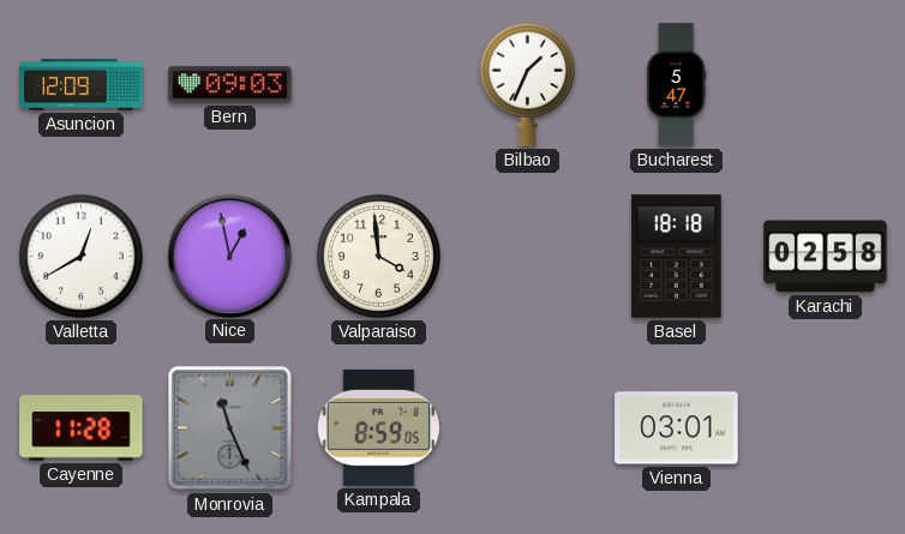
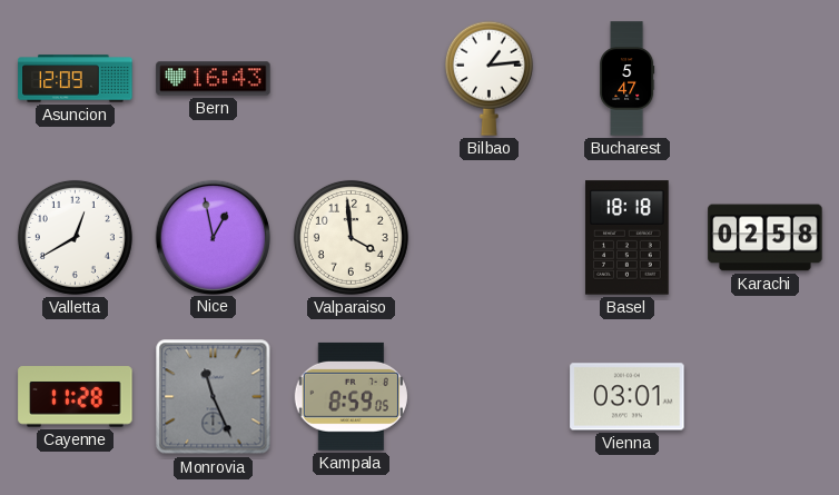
Bern: 09:03 -> 16:43 (214, 79)
Bilbao: 1:34 -> 1:14 (488, 78)
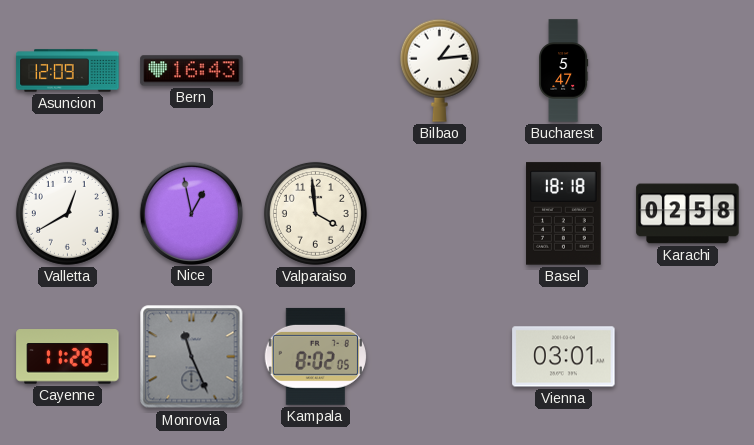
Kampala: 8:59 -> 8:02 (315, 356)
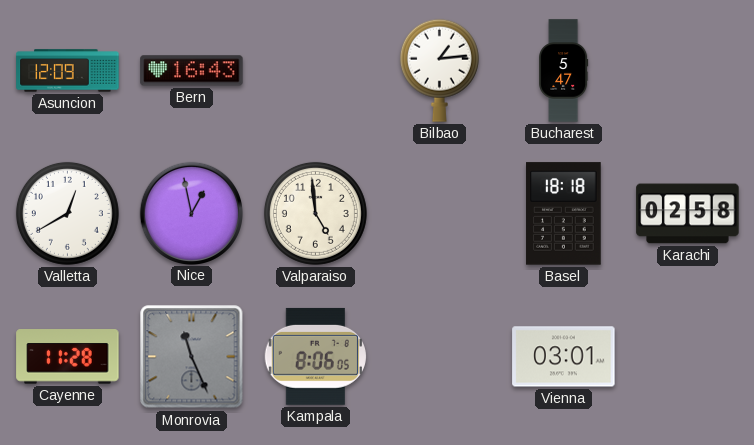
Valparaiso: 3:59 -> 4:59 (315, 213)
Kampala: 8:02 -> 8:06 (315, 356)
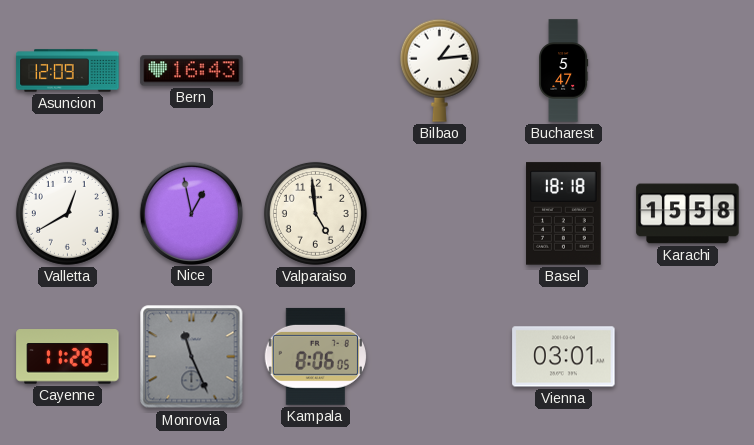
Karachi: 02:58 -> 15:58 (688, 214)
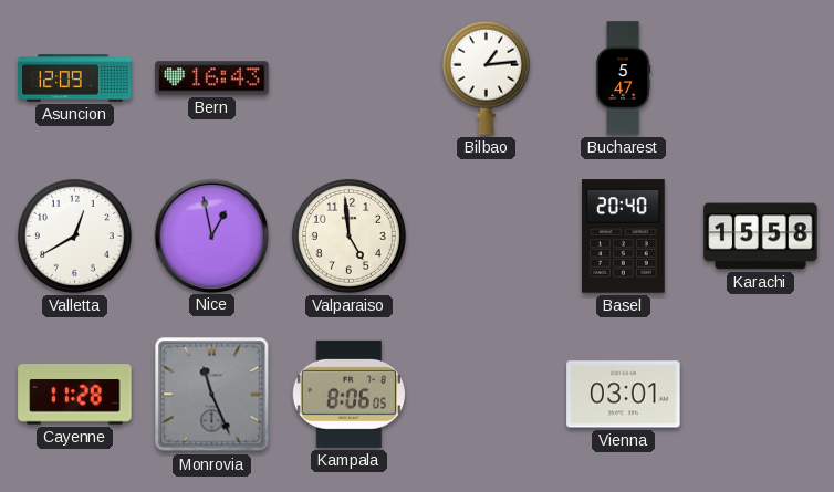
Basel: 18:18 -> 20:40 (624, 237)
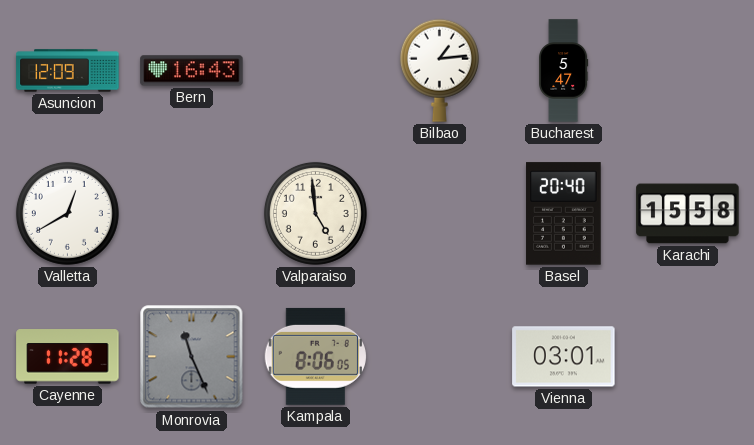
Nice: 12:58 -> none (211, 235)
